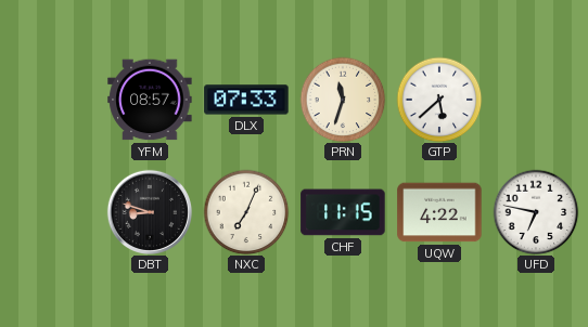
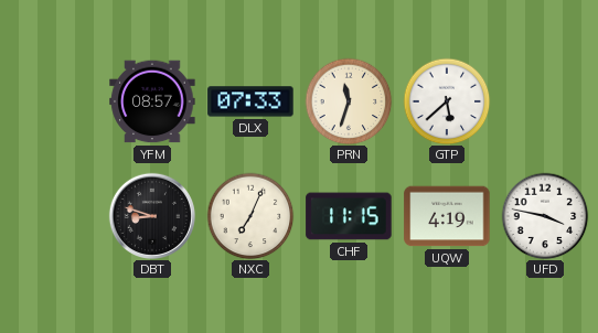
UQW: 4:22 -> 4:19 (447, 216)
UFD: 6:47 -> 3:47 (545, 216)
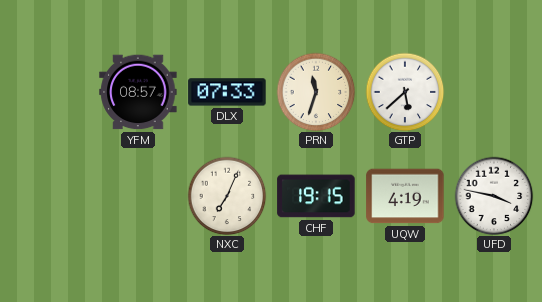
DBT: 8:48 -> none (151, 215)
CHF: 11:15 -> 19:15 (316, 196)
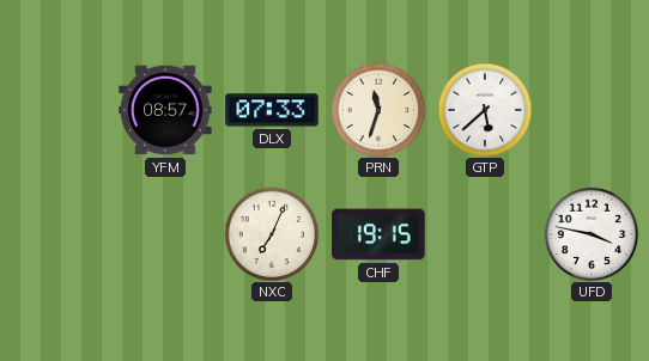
UQW: 4:19 -> none (405, 196)
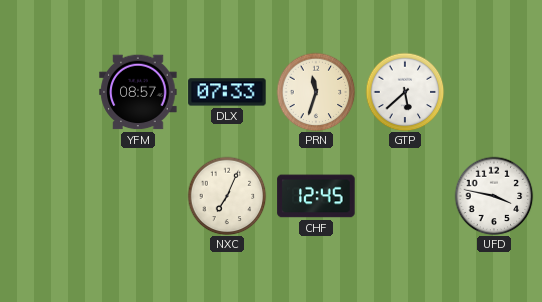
CHF: 19:15 -> 12:45 (316, 196)
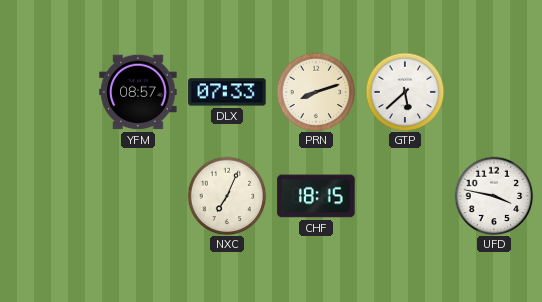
PRN: 11:33 -> 8:12 (316, 92)
CHF: 12:45 -> 18:15 (316, 196)
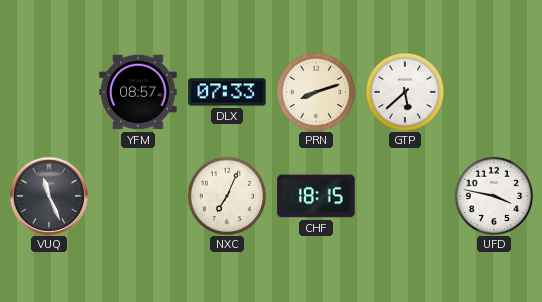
VUQ: none -> 11:26 (48, 195)
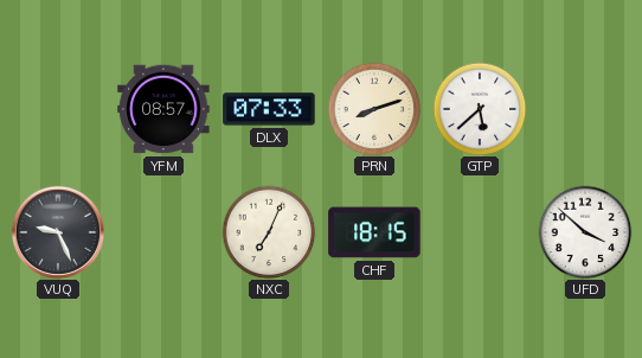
VUQ: 11:26 -> 9:26 (57, 231)
UFD: 3:47 -> 3:52 (585, 232)
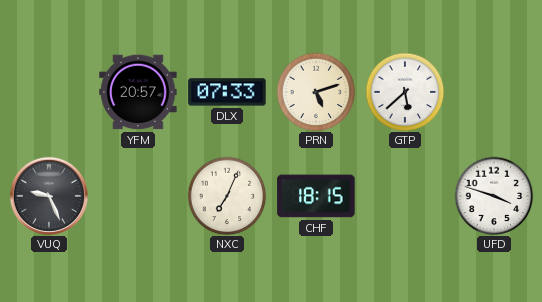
YFM: 08:57 -> 20:57 (138, 92)
PRN: 8:12 -> 5:12 (316, 92)
UFD: 3:52 -> 3:48 (494, 196)
